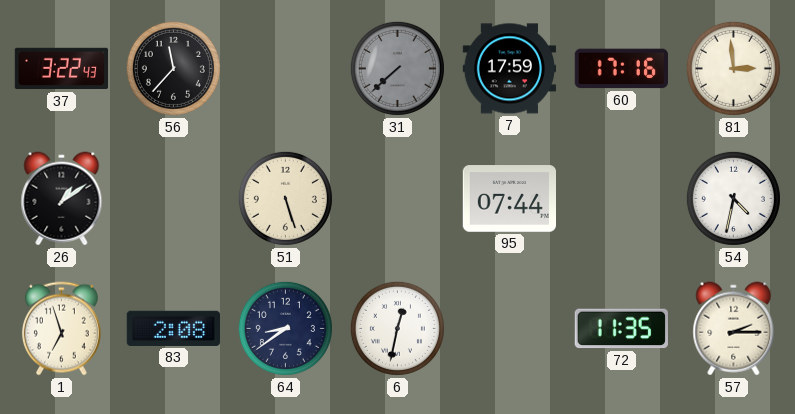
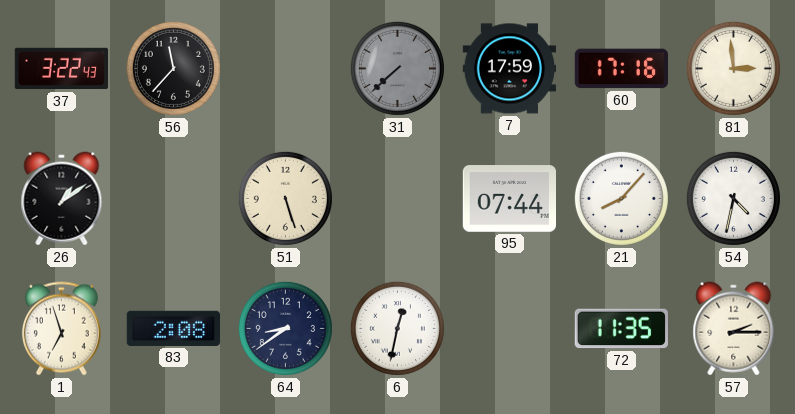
21: none -> 8:07 (621, 198)
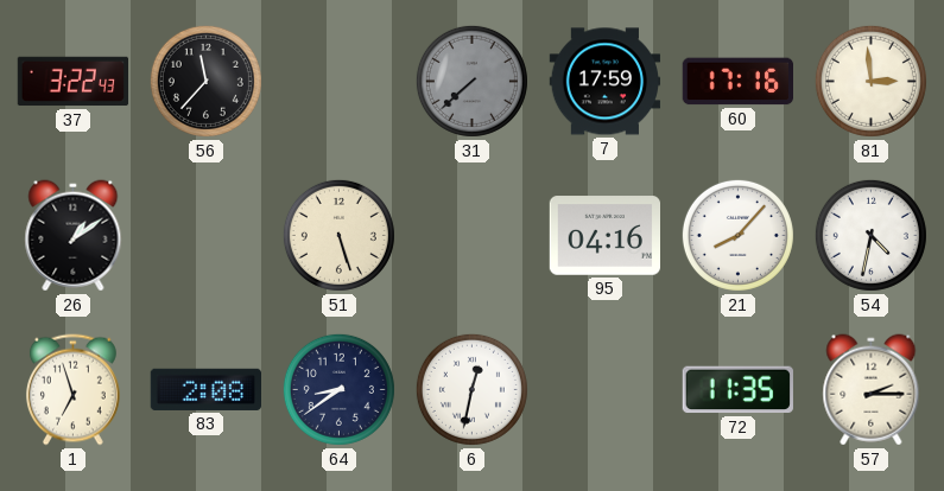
95: 07:44 -> 04:16 (604, 236)
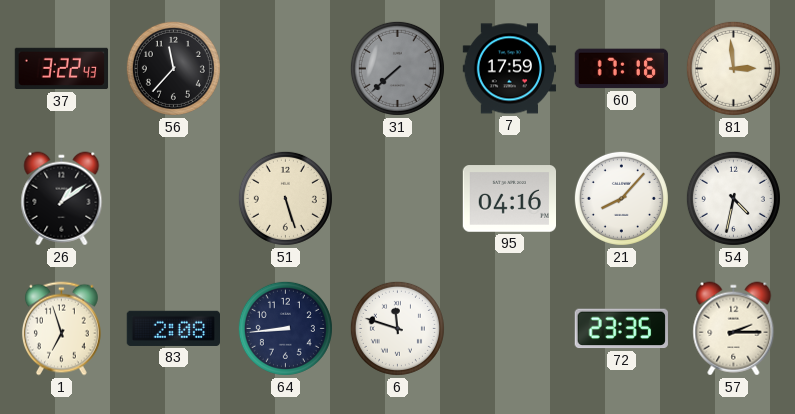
64: 8:39 -> 8:44 (285, 328)
6: 12:32 -> 11:48 (397, 328)
72: 11:35 -> 23:35 (621, 329)
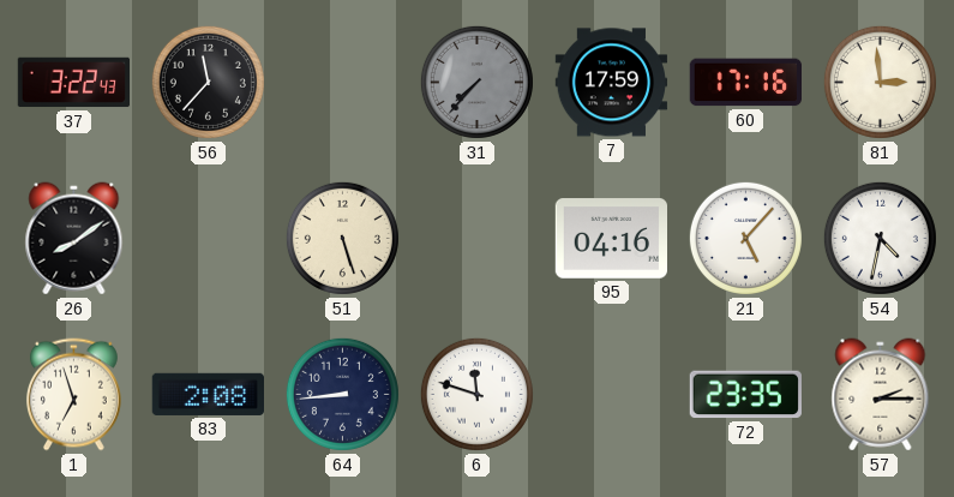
31: 7:38 -> 7:37 (476, 82)
26: 1:09 -> 8:09 (74, 239)
21: 8:07 -> 5:07 (745, 238)
